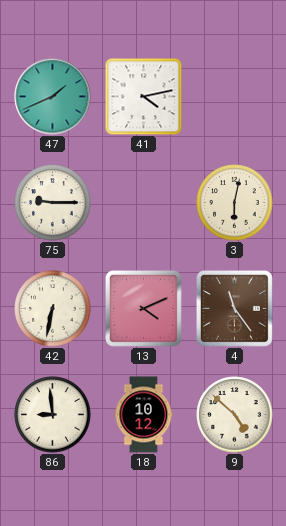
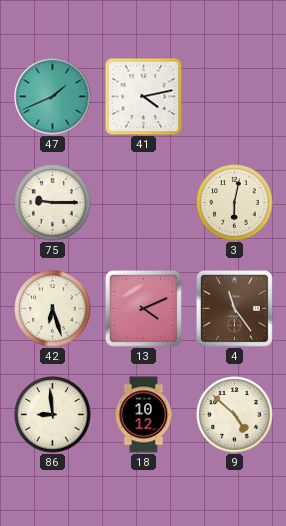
42: 6:32 -> 6:27 (53, 309)
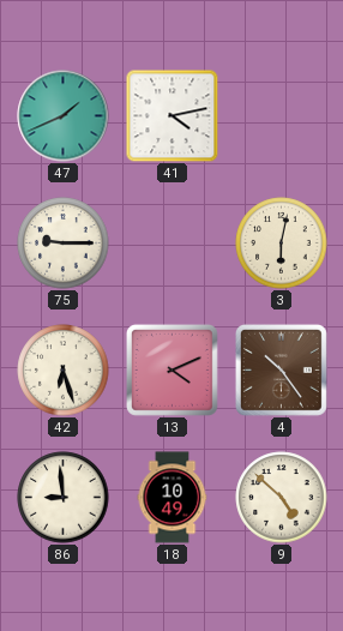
4: 11:24 -> 10:24 (281, 369)
18: 10:12 -> 10:49 (173, 498)
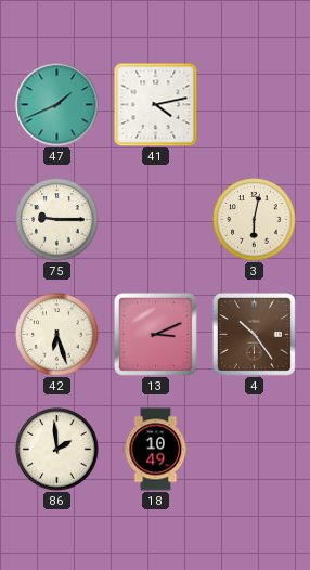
13: 4:11 -> 3:11 (155, 334)
86: 8:59 -> 1:59 (57, 450)
9: 4:52 -> none (282, 498)
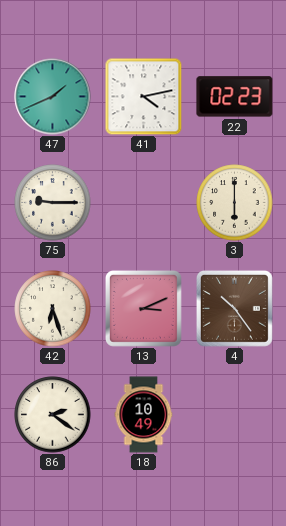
22: none -> 02:23 (235, 97)
3: 6:02 -> 6:00 (235, 203)
86: 1:59 -> 2:21 (53, 415)
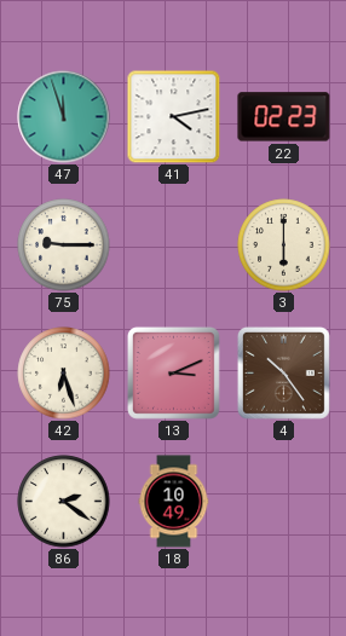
47: 1:41 -> 11:57 (64, 117)
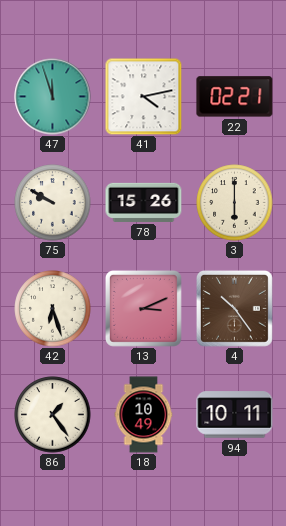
22: 02:23 -> 02:21 (235, 97)
75: 9:15 -> 9:50 (53, 203)
78: none -> 15:26 (144, 202)
86: 2:21 -> 1:24 (53, 415)
94: none -> 10:11 (235, 415)
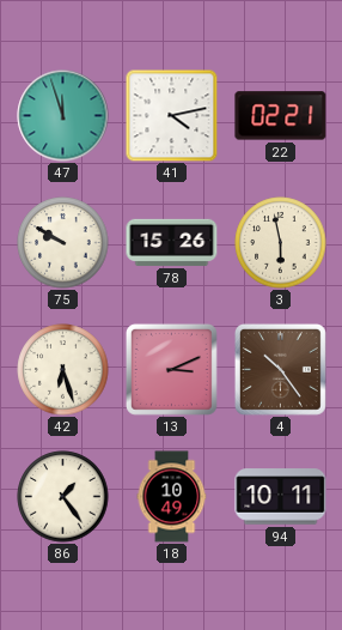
3: 6:00 -> 5:58 (281, 243)
